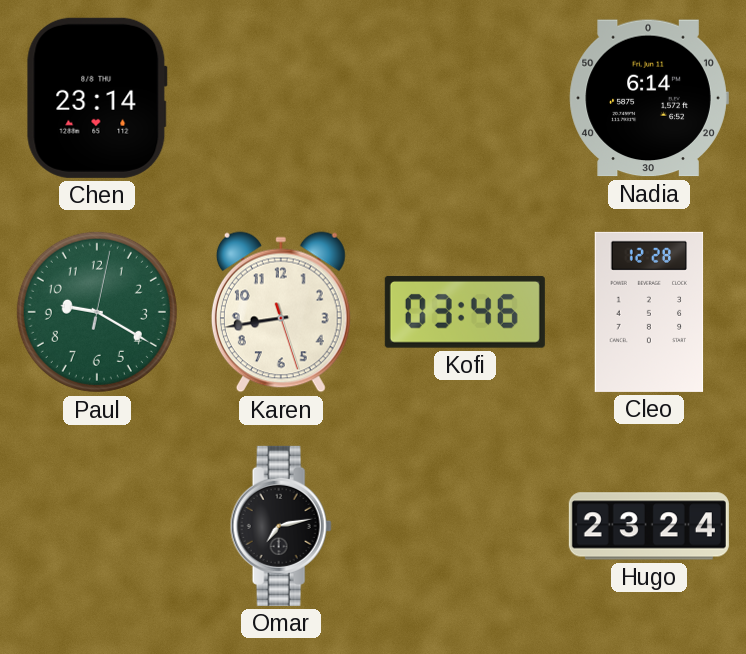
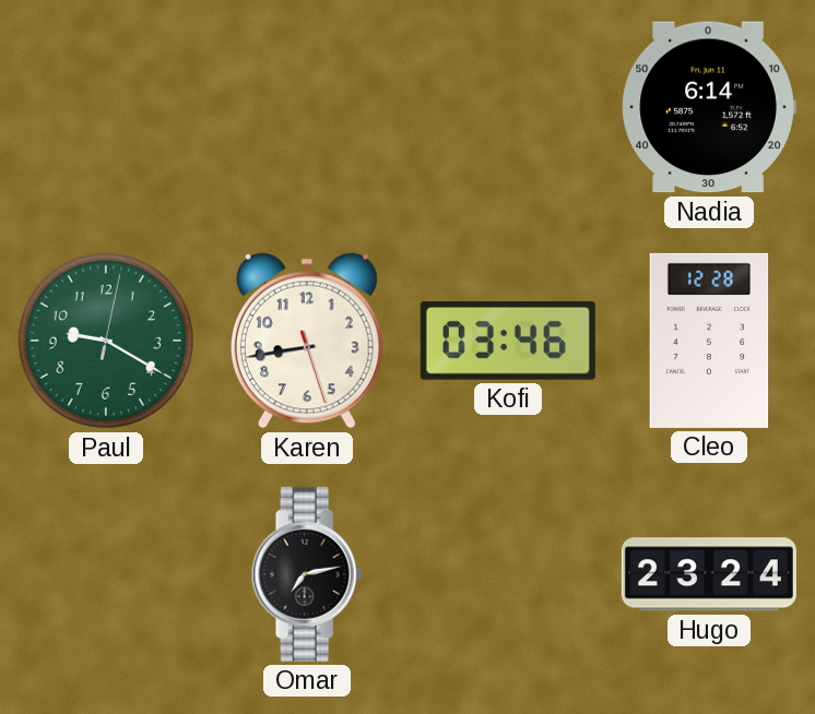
Chen: 23:14 -> none (97, 98)
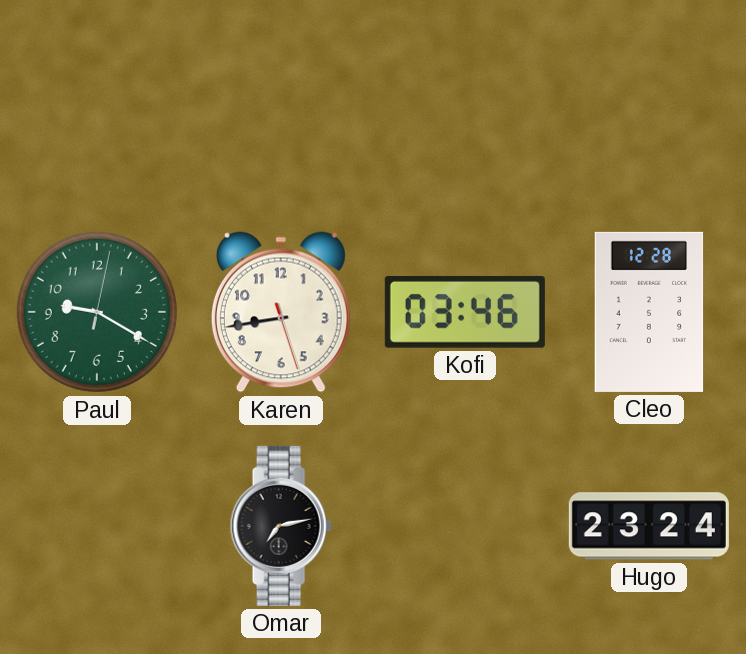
Nadia: 6:14 -> none (709, 107)
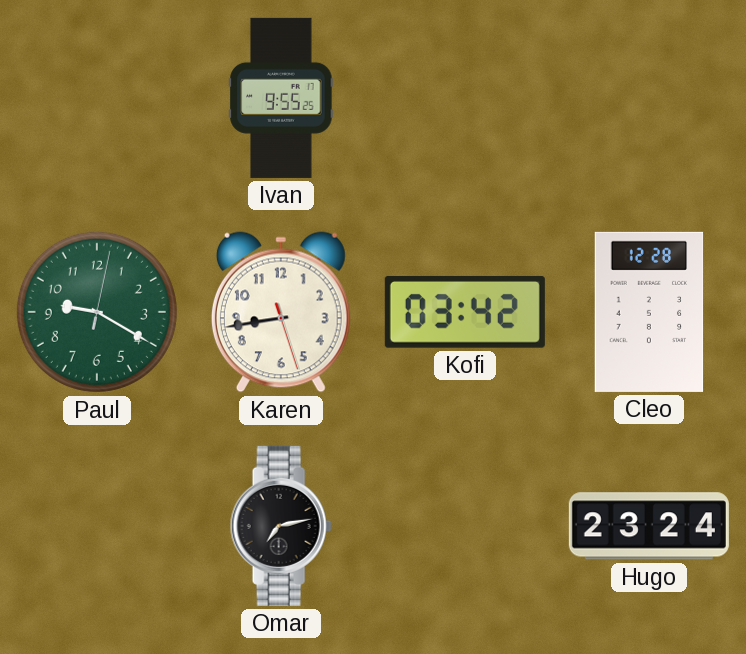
Ivan: none -> 9:55 (281, 98)
Kofi: 03:46 -> 03:42 (465, 312)
